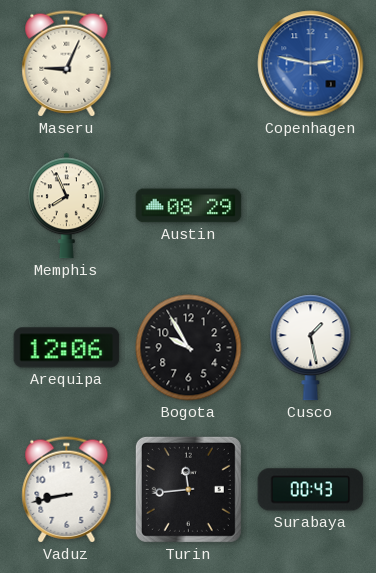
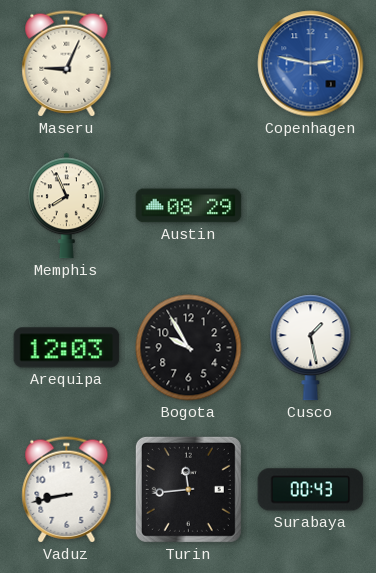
Arequipa: 12:06 -> 12:03 (67, 348)
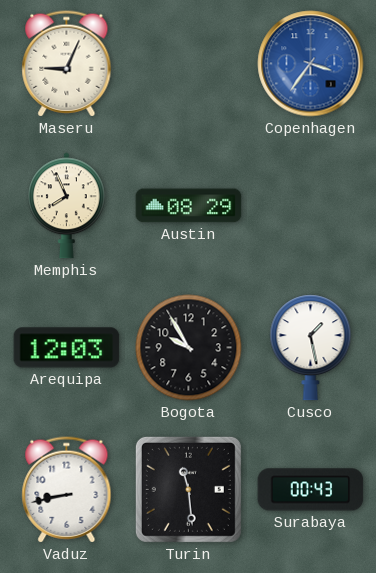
Copenhagen: 2:47 -> 3:36 (311, 64)
Turin: 11:44 -> 11:29 (188, 489)
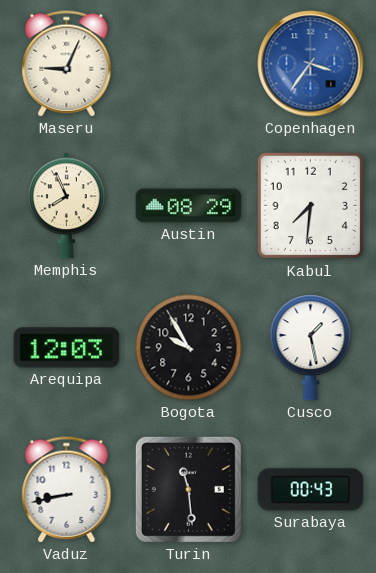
Kabul: none -> 7:31 (311, 206)
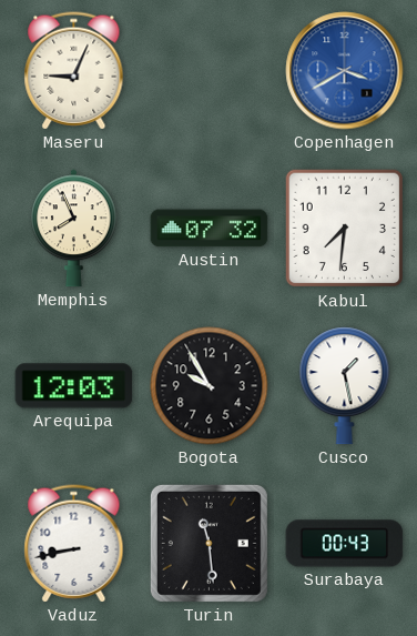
Copenhagen: 3:36 -> 3:40 (345, 71)
Austin: 08:29 -> 07:32 (210, 229)
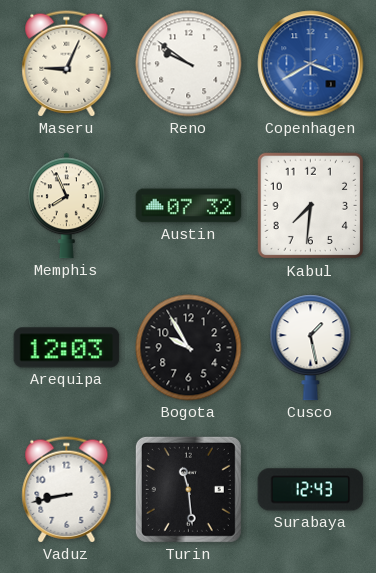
Reno: none -> 9:51 (189, 64)
Surabaya: 00:43 -> 12:43 (311, 490)
